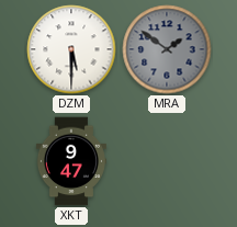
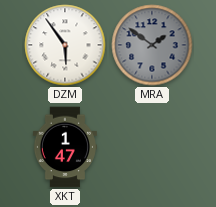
DZM: 5:30 -> 5:54 (65, 45)
XKT: 9:47 -> 1:47 (65, 147)
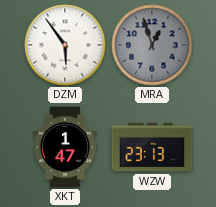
MRA: 1:51 -> 12:57 (152, 45)
WZW: none -> 23:13 (152, 147)
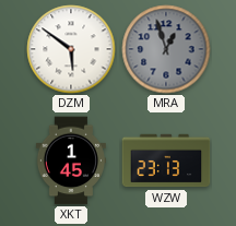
DZM: 5:54 -> 5:51 (71, 49)
XKT: 1:47 -> 1:45 (71, 160)
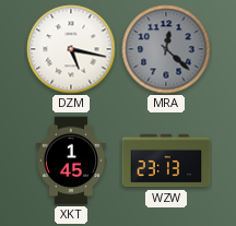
DZM: 5:51 -> 5:17 (71, 49)
MRA: 12:57 -> 12:22 (166, 49)
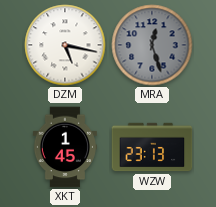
MRA: 12:22 -> 12:27 (152, 45)
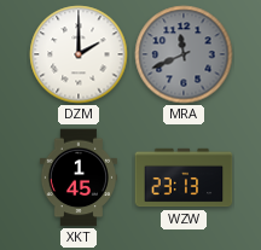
DZM: 5:17 -> 2:00 (79, 54)
MRA: 12:27 -> 11:41 (184, 54)
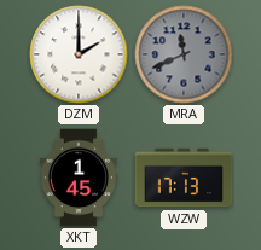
WZW: 23:13 -> 17:13 (184, 178)
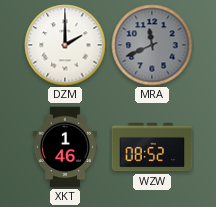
XKT: 1:45 -> 1:46 (65, 147)
WZW: 17:13 -> 08:52 (152, 147)
